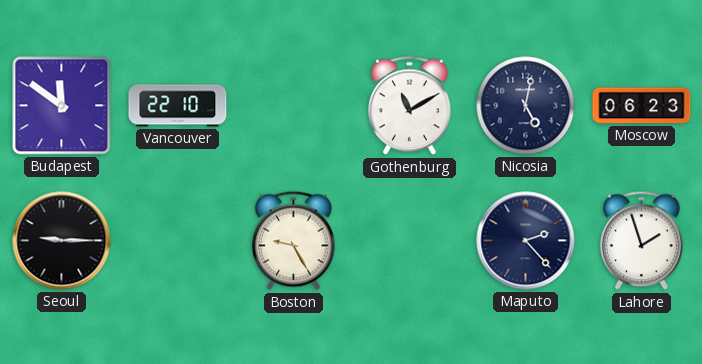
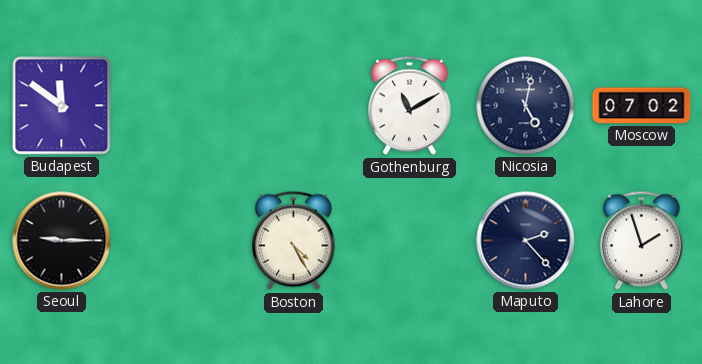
Vancouver: 22:10 -> none (178, 106)
Moscow: 06:23 -> 07:02 (642, 106)
Boston: 9:25 -> 4:25 (294, 241)
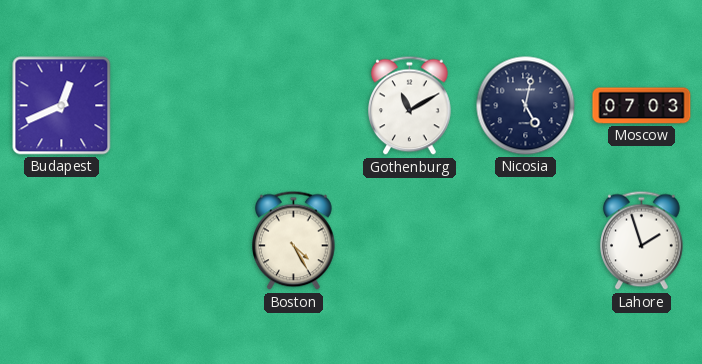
Budapest: 11:51 -> 12:41 (62, 106)
Moscow: 07:02 -> 07:03 (642, 106)
Seoul: 9:15 -> none (62, 241)
Maputo: 2:23 -> none (526, 241)
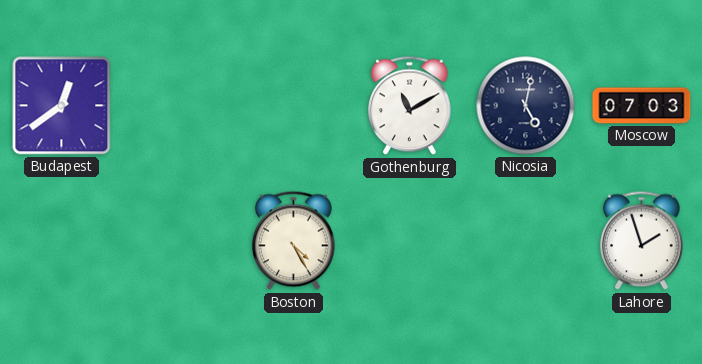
Budapest: 12:41 -> 12:39 (62, 106)
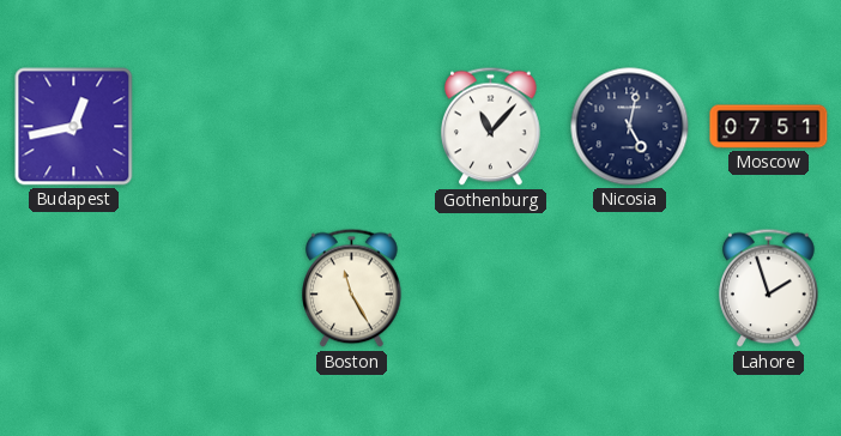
Budapest: 12:39 -> 12:43 (74, 127)
Gothenburg: 11:10 -> 11:07 (491, 127)
Moscow: 07:03 -> 07:51 (769, 127)
Boston: 4:25 -> 11:25 (352, 289)
